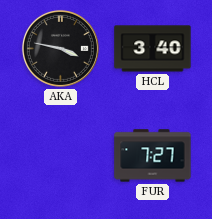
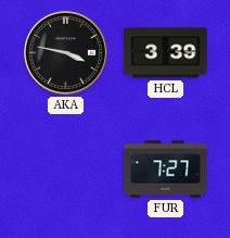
HCL: 3:40 -> 3:39 (166, 53)
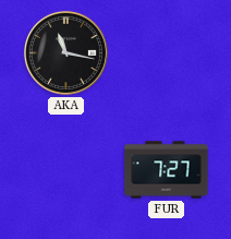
AKA: 3:47 -> 11:17 (65, 52)
HCL: 3:39 -> none (166, 53)
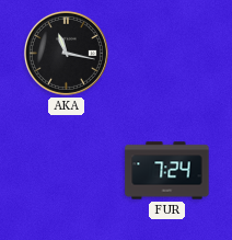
FUR: 7:27 -> 7:24 (167, 171)
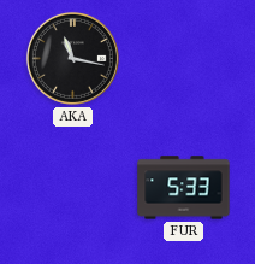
FUR: 7:24 -> 5:33 (184, 188)
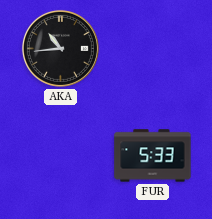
AKA: 11:17 -> 10:44 (60, 48)
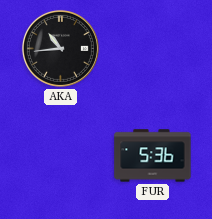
FUR: 5:33 -> 5:36 (153, 156)
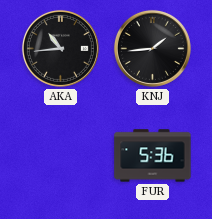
KNJ: none -> 1:44 (152, 48)
